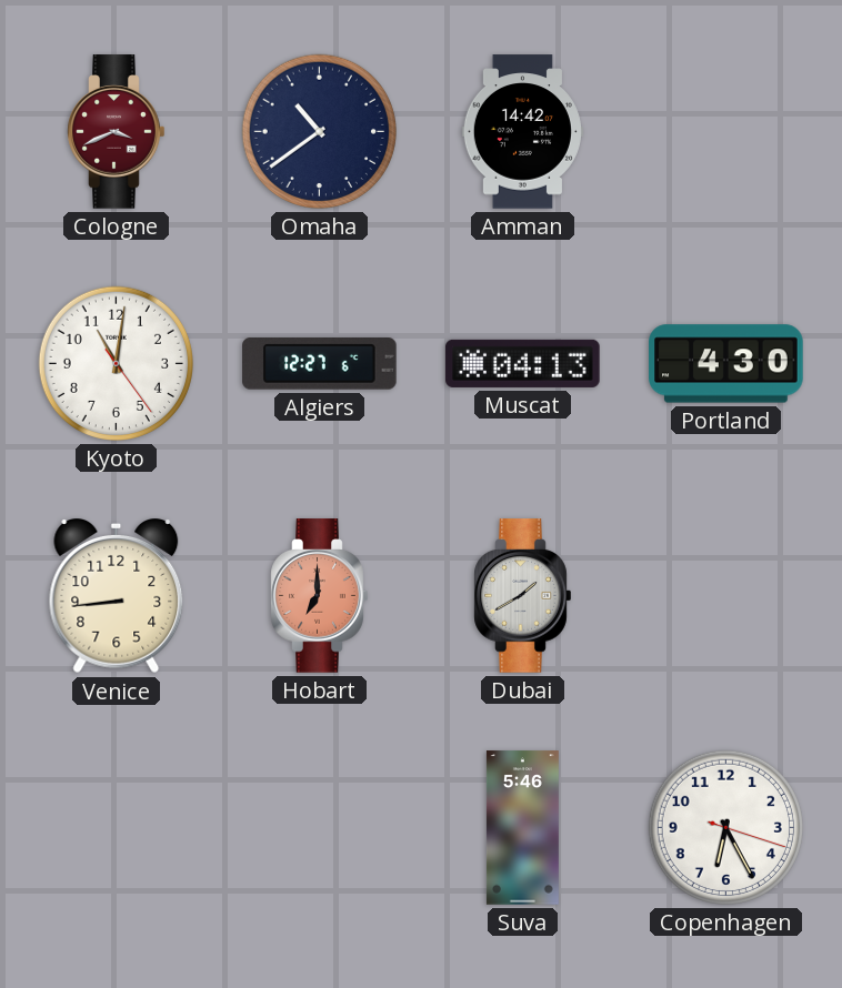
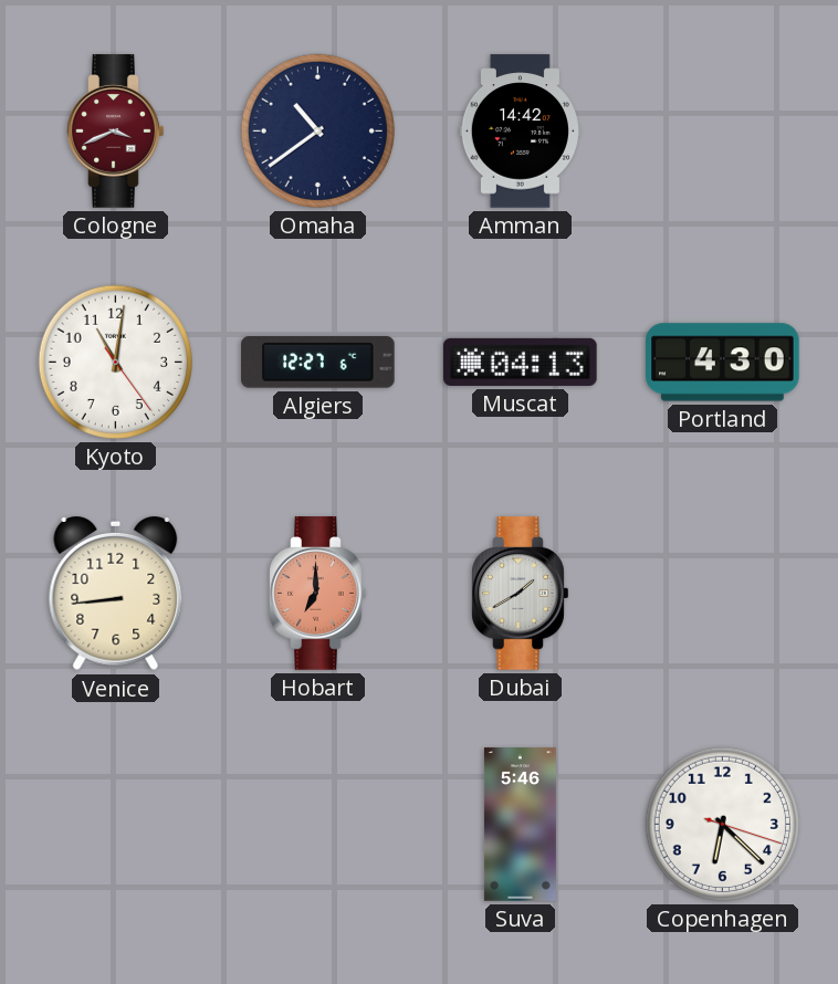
Copenhagen: 6:25 -> 6:22 (722, 824)
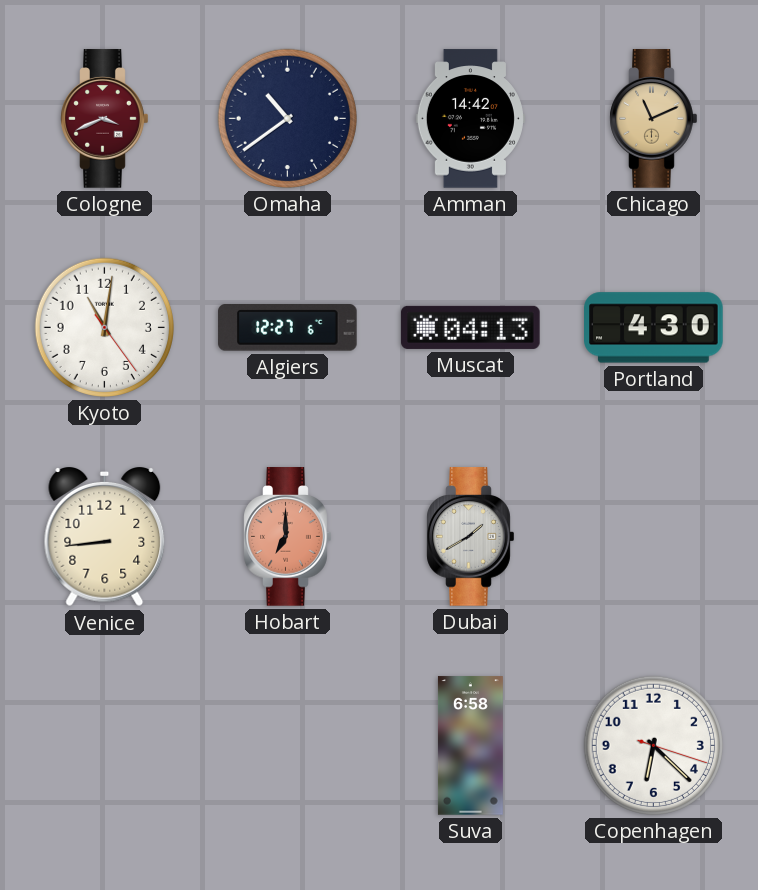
Chicago: none -> 11:11 (654, 119)
Suva: 5:46 -> 6:58 (470, 746)
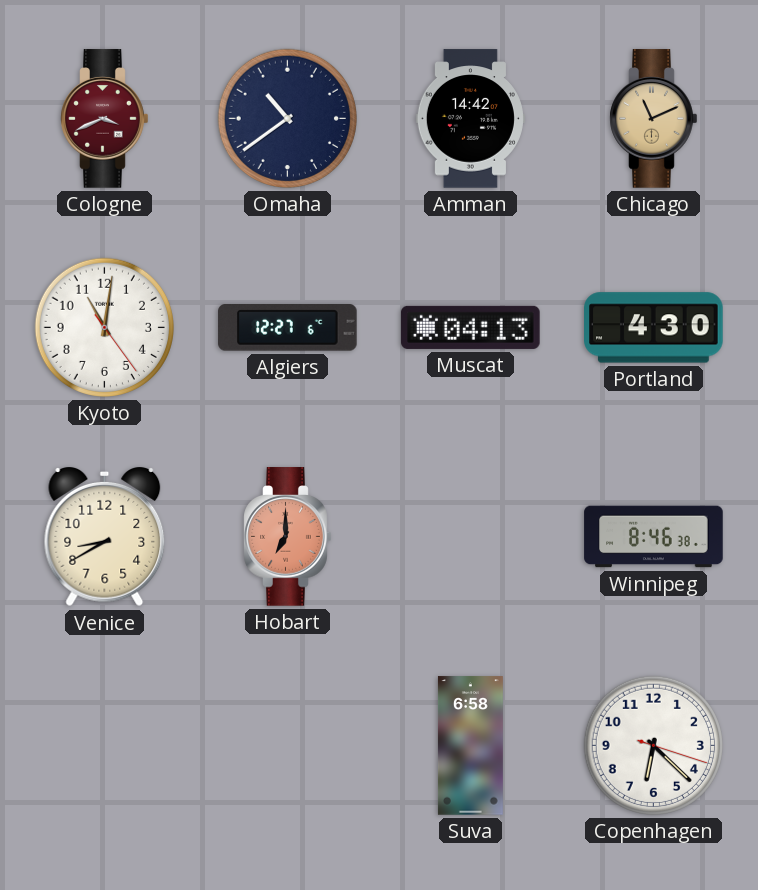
Venice: 8:44 -> 8:40 (105, 538)
Dubai: 1:40 -> none (471, 537)
Winnipeg: none -> 8:46 (654, 537)
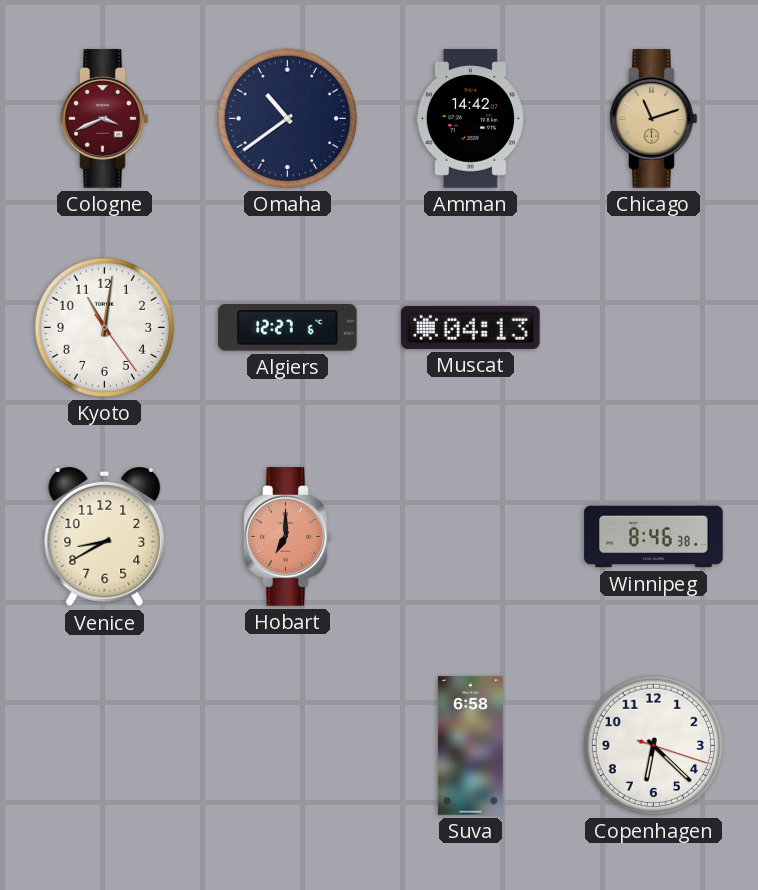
Chicago: 11:11 -> 11:12 (654, 119)
Portland: 4:30 -> none (654, 328)
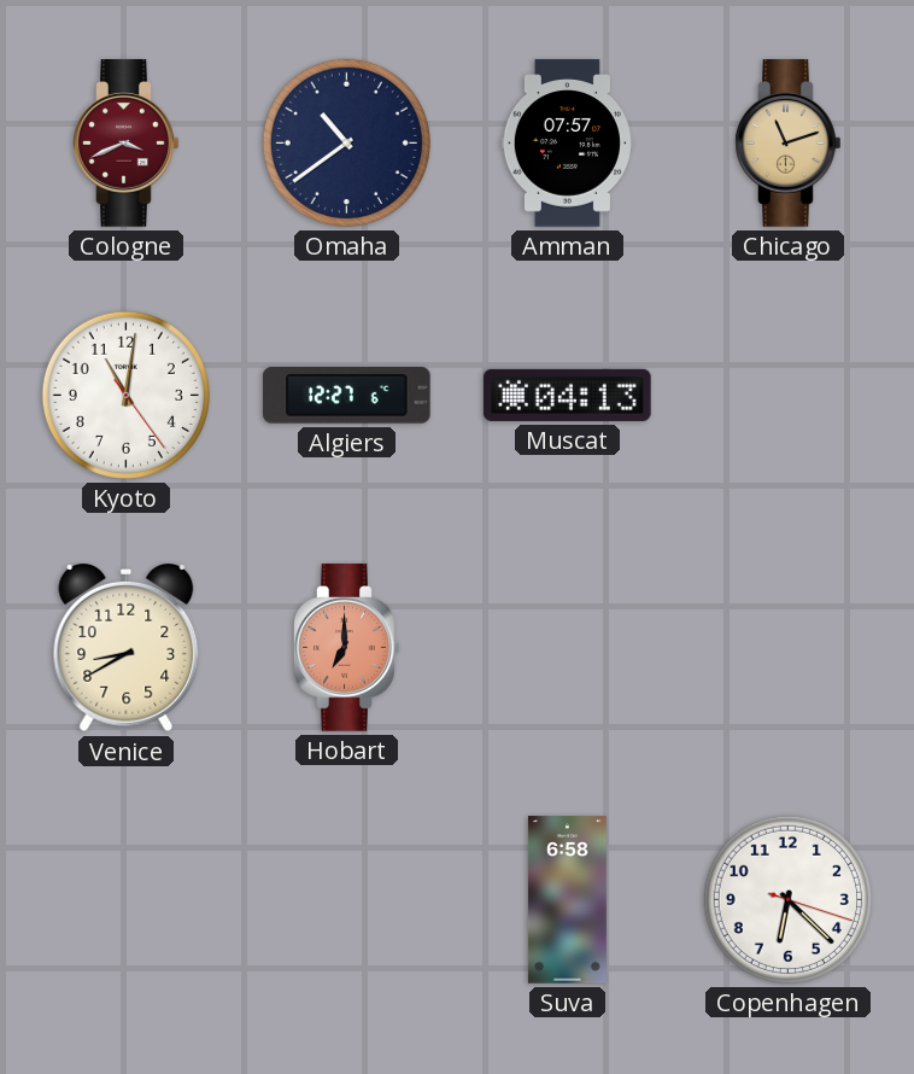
Amman: 14:42 -> 07:57 (567, 144)
Winnipeg: 8:46 -> none (654, 537)
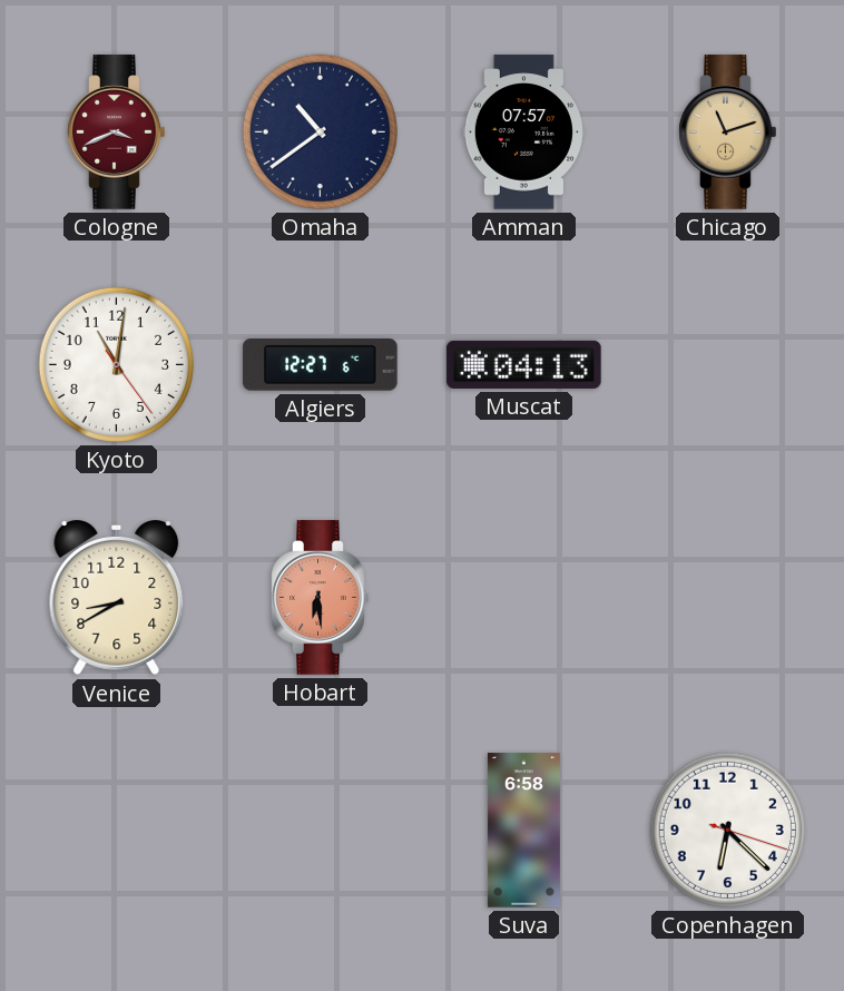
Hobart: 7:00 -> 6:29 (321, 598)
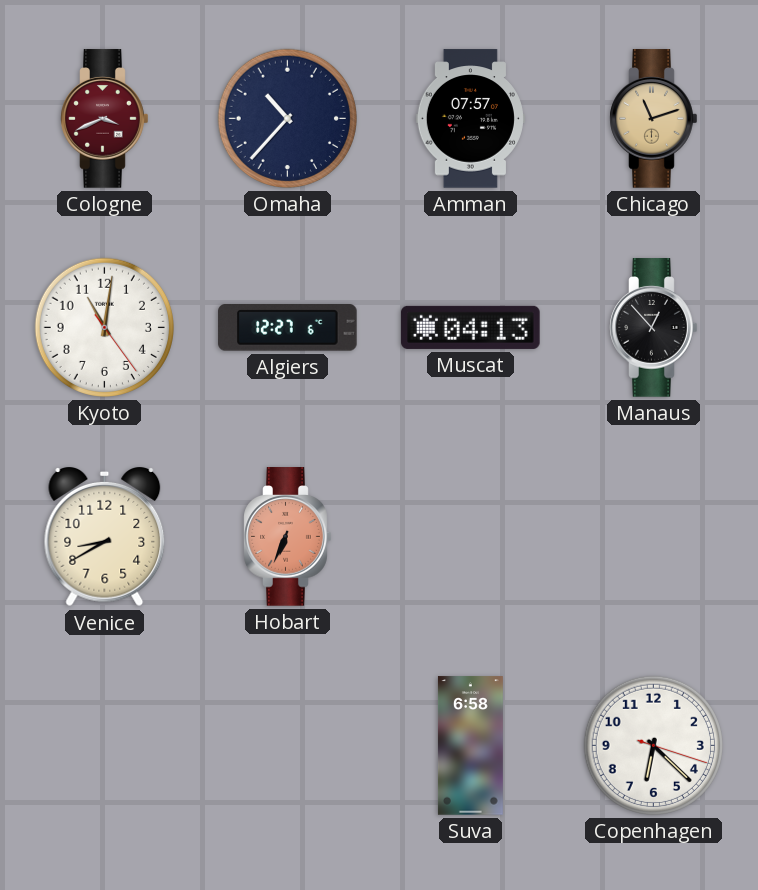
Omaha: 10:39 -> 10:37 (287, 118)
Manaus: none -> 12:53 (654, 328)
Hobart: 6:29 -> 6:34 (288, 537)
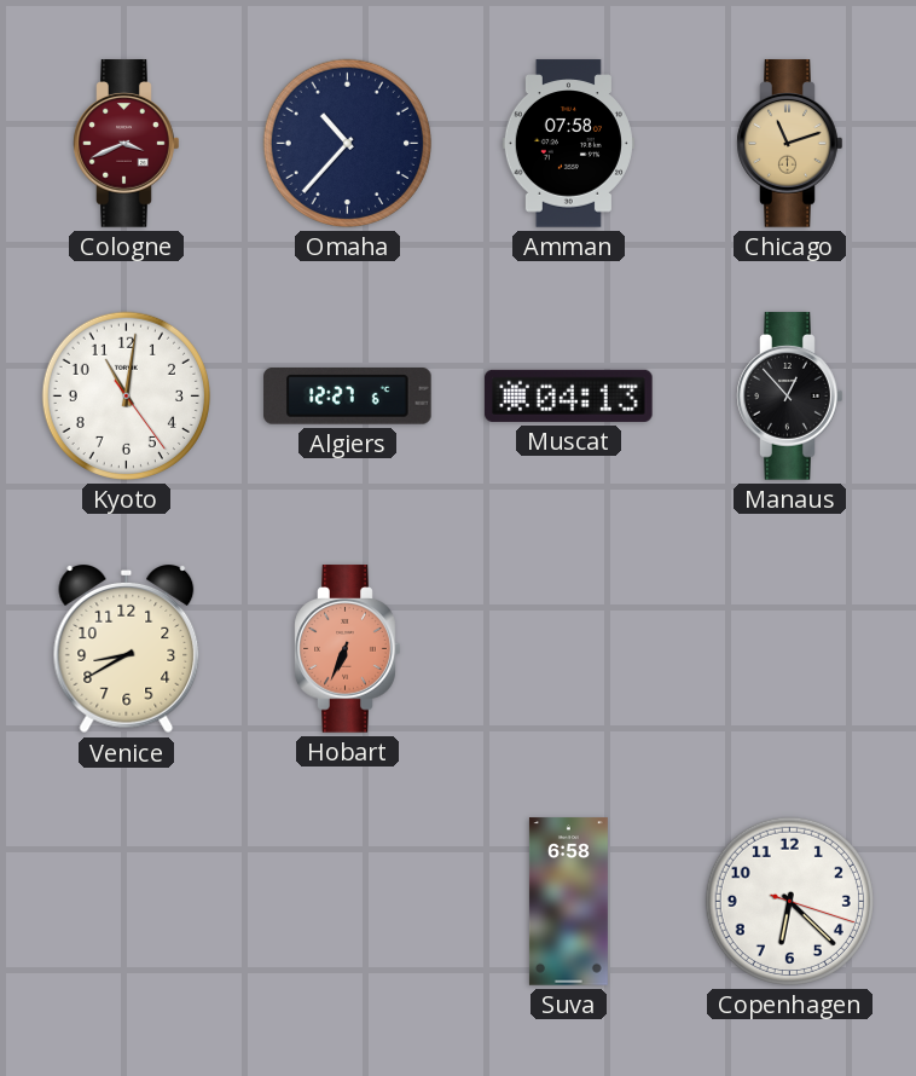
Amman: 07:57 -> 07:58 (568, 144)
